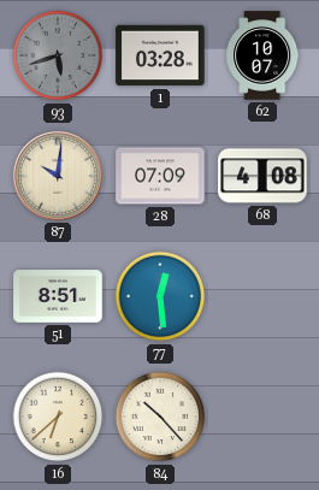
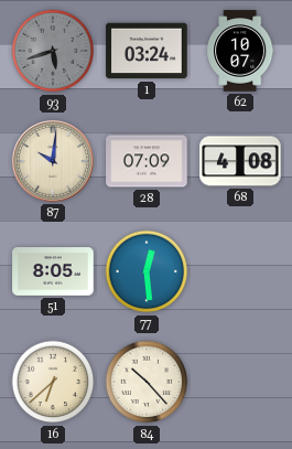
1: 03:28 -> 03:24 (147, 51)
51: 8:51 -> 8:05 (53, 271)
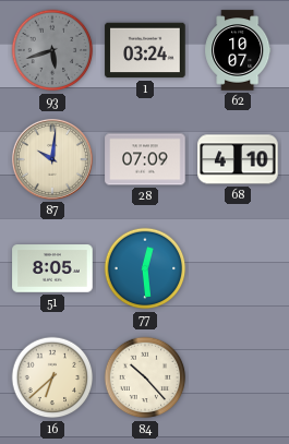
68: 4:08 -> 4:10 (238, 159)
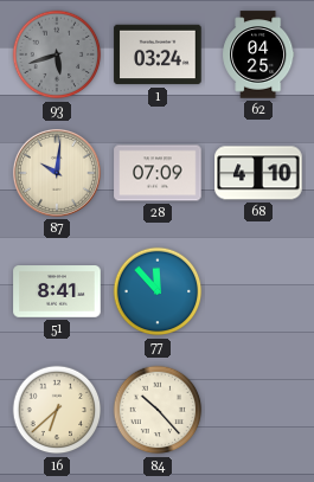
62: 10:07 -> 04:25 (258, 54)
51: 8:05 -> 8:41 (57, 291)
77: 12:29 -> 11:53 (158, 291)
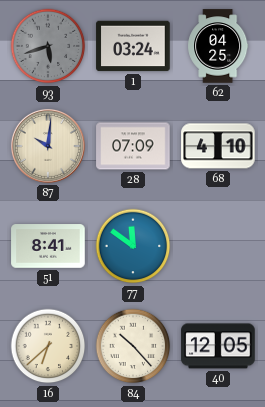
77: 11:53 -> 11:51 (133, 246)
40: none -> 12:05 (218, 346)
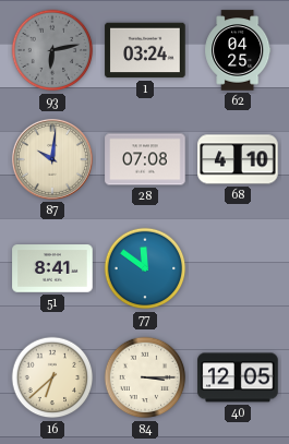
93: 5:42 -> 6:13 (52, 50)
28: 07:09 -> 07:08 (145, 159)
84: 10:23 -> 3:15 (145, 377)
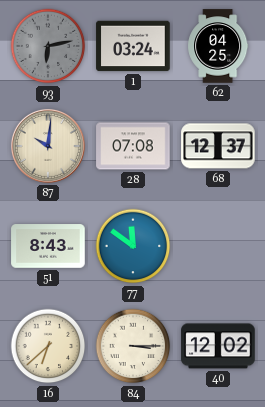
68: 4:10 -> 12:37 (218, 146)
51: 8:41 -> 8:43 (48, 246)
40: 12:05 -> 12:02 (218, 346)
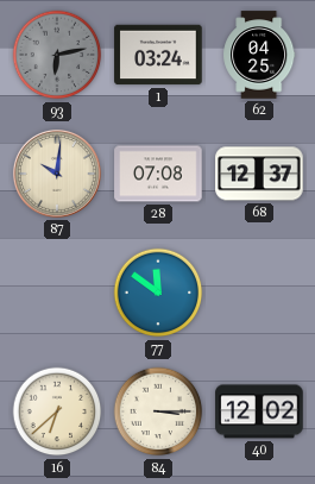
51: 8:43 -> none (48, 246)
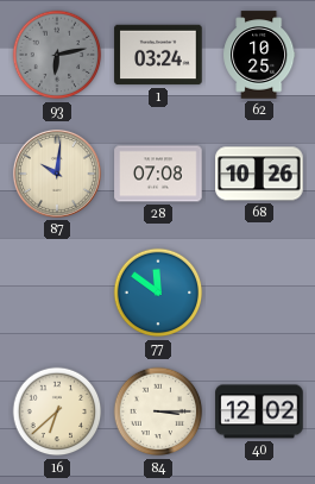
62: 04:25 -> 10:25 (259, 55)
68: 12:37 -> 10:26 (259, 174)
